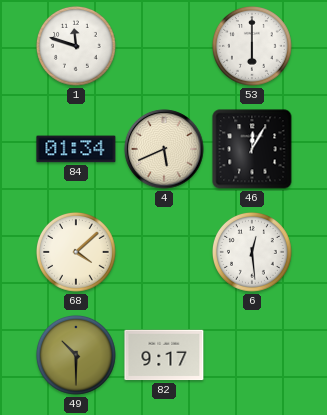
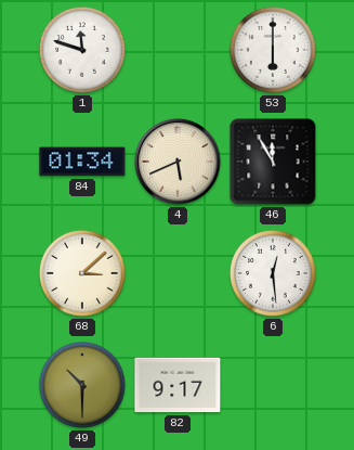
46: 12:05 -> 11:55 (273, 162)
68: 4:08 -> 3:08 (82, 273)
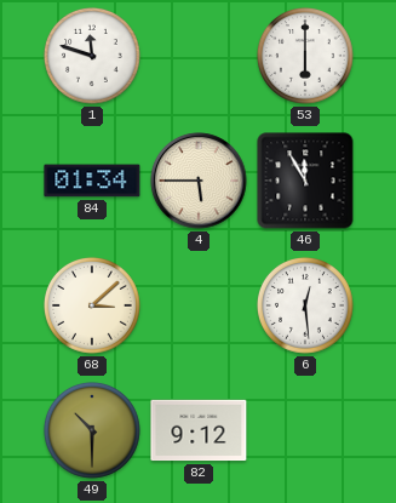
4: 5:41 -> 5:45 (199, 181)
82: 9:17 -> 9:12 (199, 430)
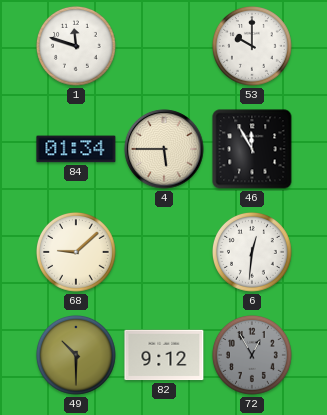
53: 6:00 -> 10:00 (252, 46)
68: 3:08 -> 9:08 (76, 252)
6: 12:29 -> 12:31 (252, 252)
72: none -> 12:55 (252, 355)
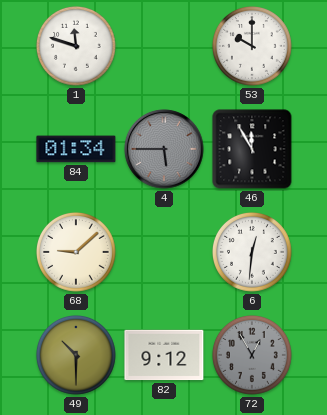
4 dial: cream -> grey (164, 149)
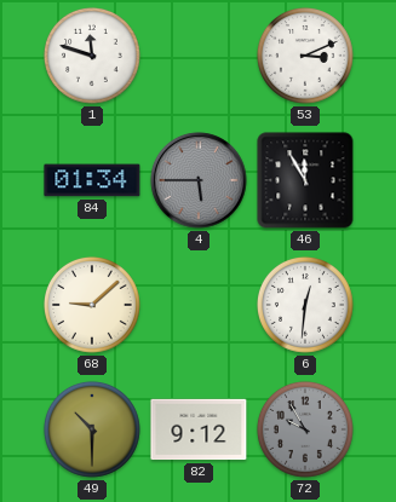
53: 10:00 -> 3:11 (305, 56)
72: 12:55 -> 9:55 (305, 429)
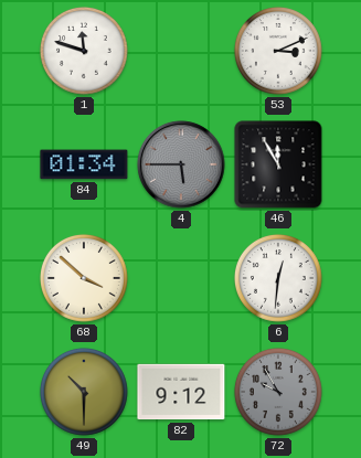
68: 9:08 -> 3:52 (84, 278)
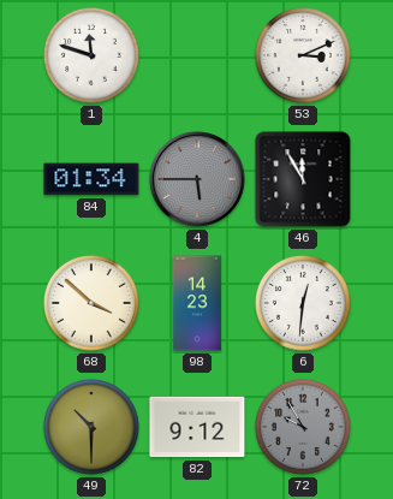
98: none -> 14:23 (197, 303)
